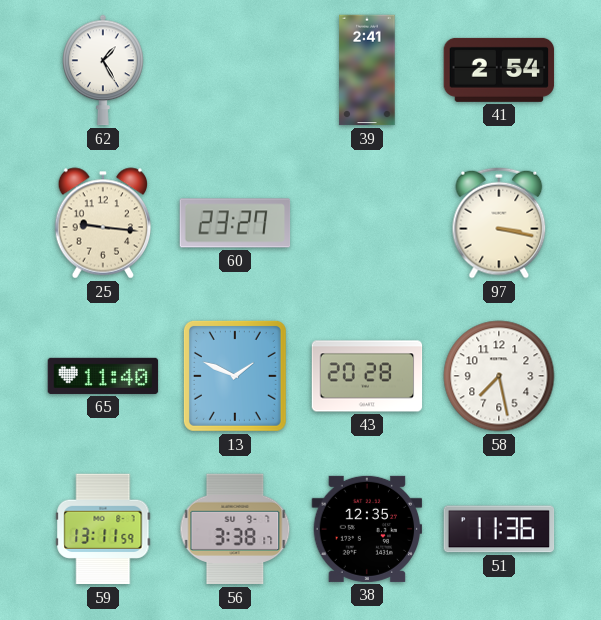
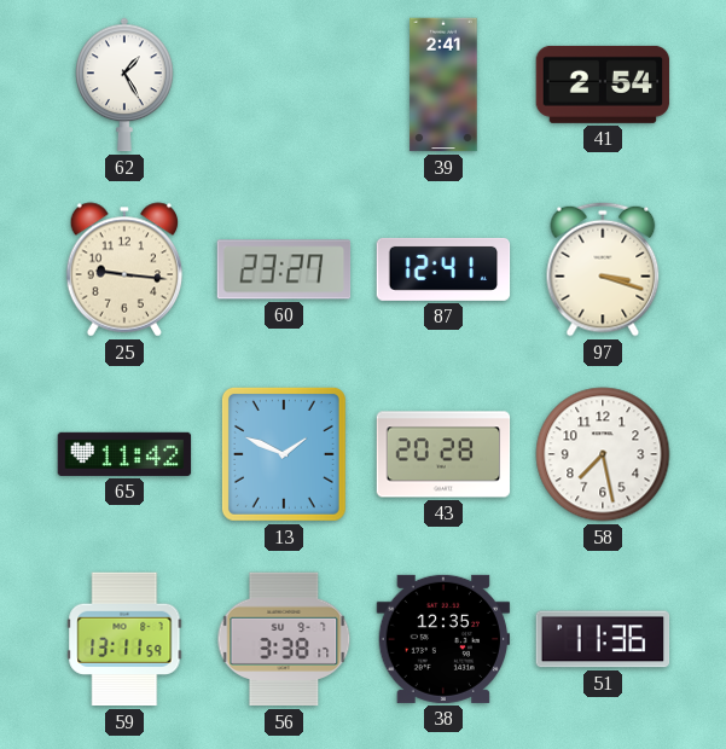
87: none -> 12:41 (443, 269)
97: 3:17 -> 3:18 (603, 269)
65: 11:40 -> 11:42 (124, 454)
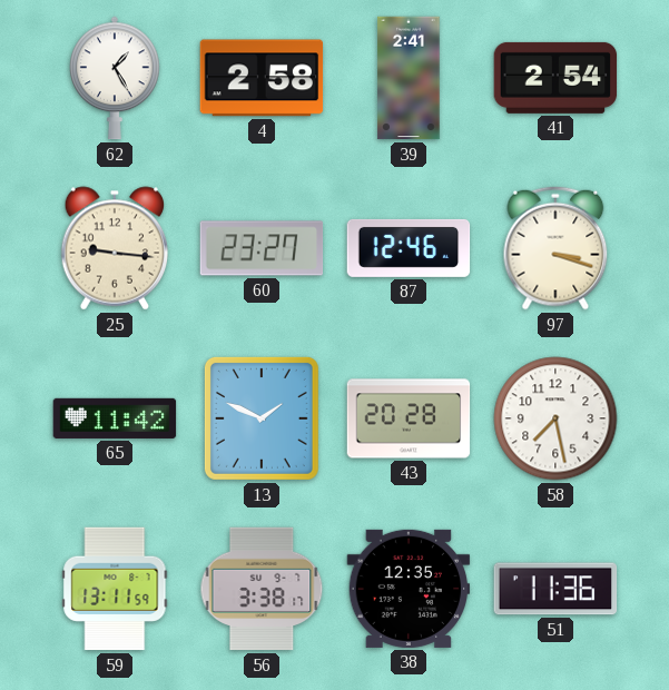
4: none -> 2:58 (262, 78)
87: 12:41 -> 12:46 (409, 248)
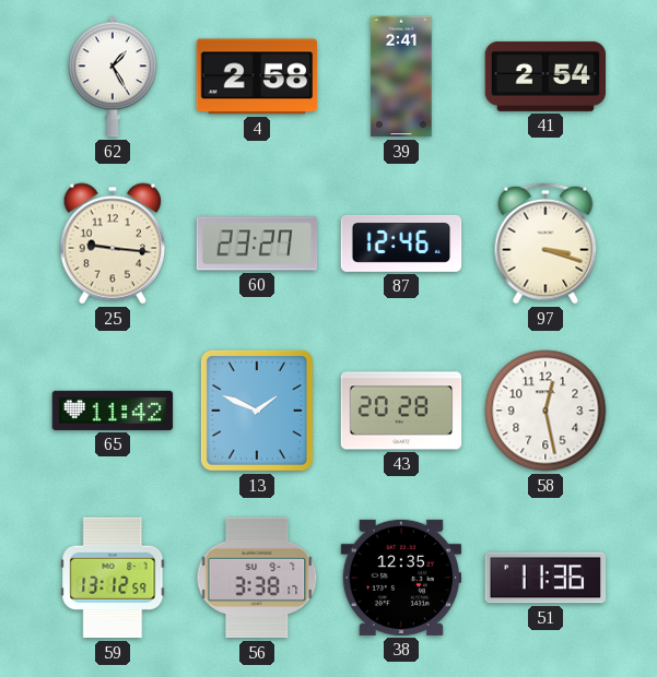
58: 7:28 -> 12:28 (545, 411)
59: 13:11 -> 13:12 (113, 578)
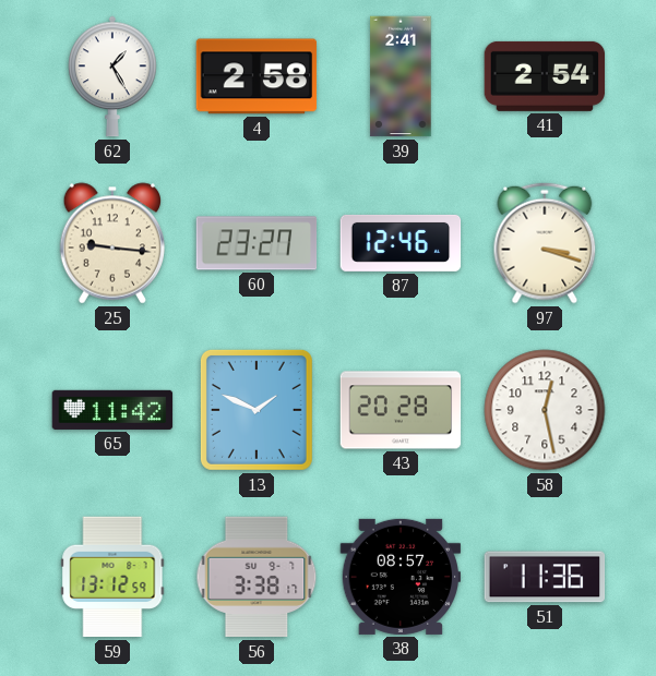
38: 12:35 -> 08:57 (401, 577)
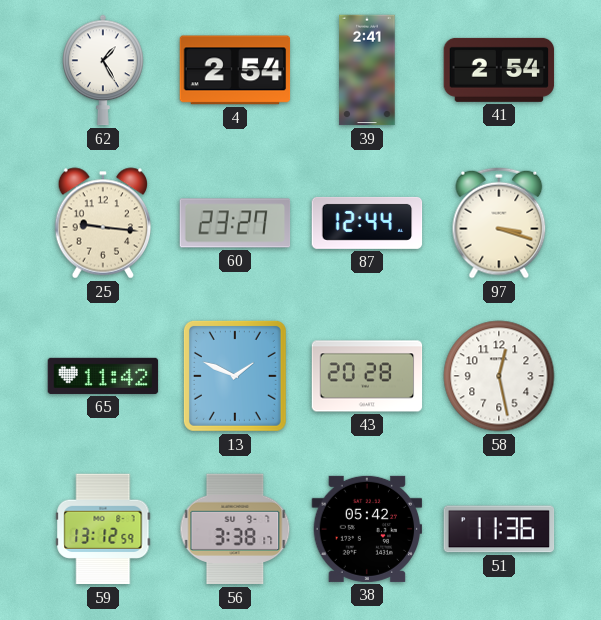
4: 2:58 -> 2:54 (235, 70)
87: 12:46 -> 12:44 (367, 223)
38: 08:57 -> 05:42 (367, 529)
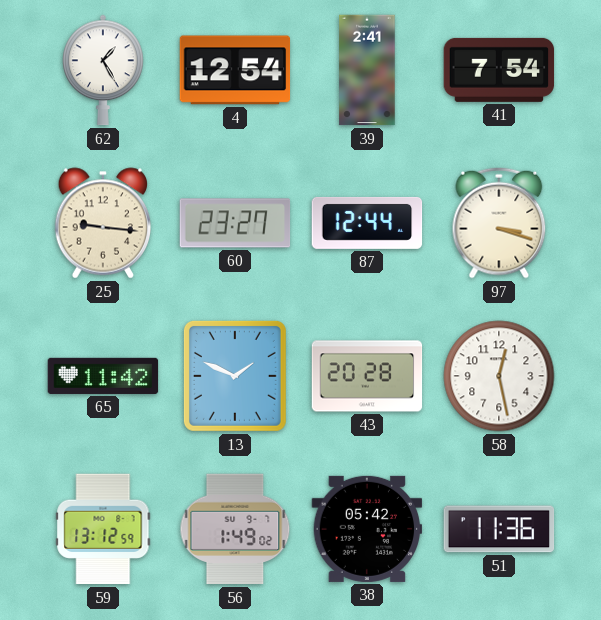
4: 2:54 -> 12:54 (235, 70)
41: 2:54 -> 7:54 (499, 70)
56: 3:38 -> 1:49 (235, 529)
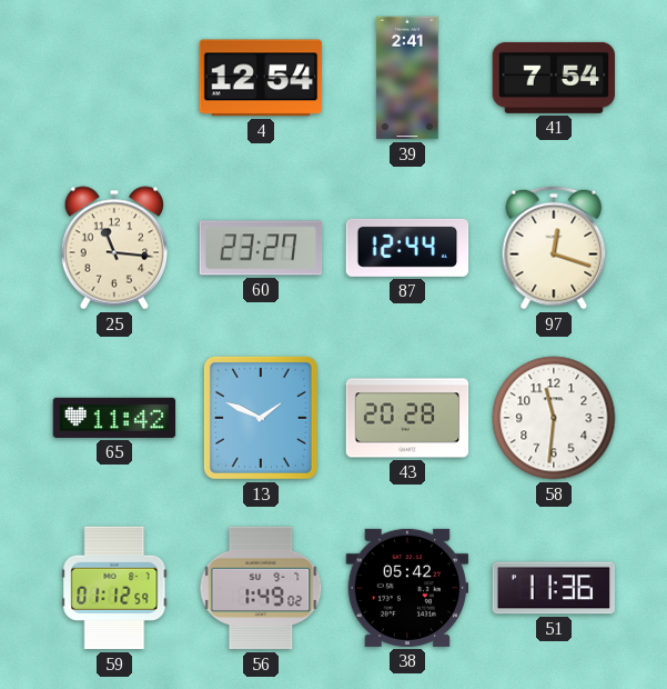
62: 1:25 -> none (103, 70)
25: 9:16 -> 11:16 (114, 248)
97: 3:18 -> 12:18 (554, 248)
58: 12:28 -> 11:31 (554, 418)
59: 13:12 -> 01:12 (114, 588)
